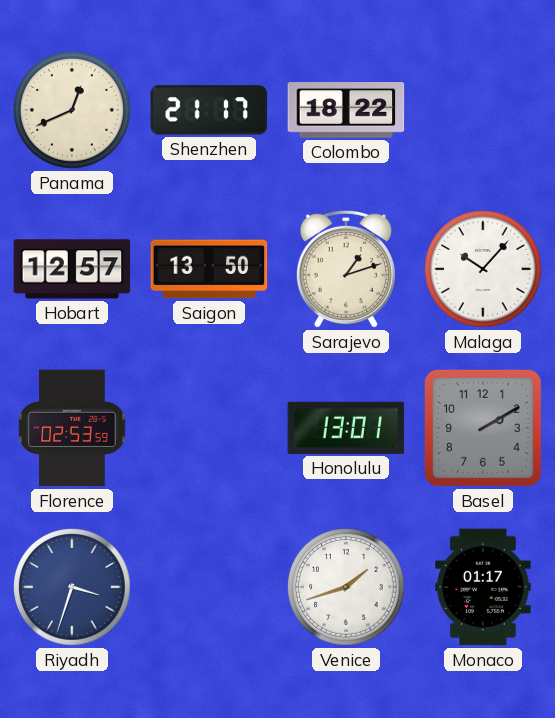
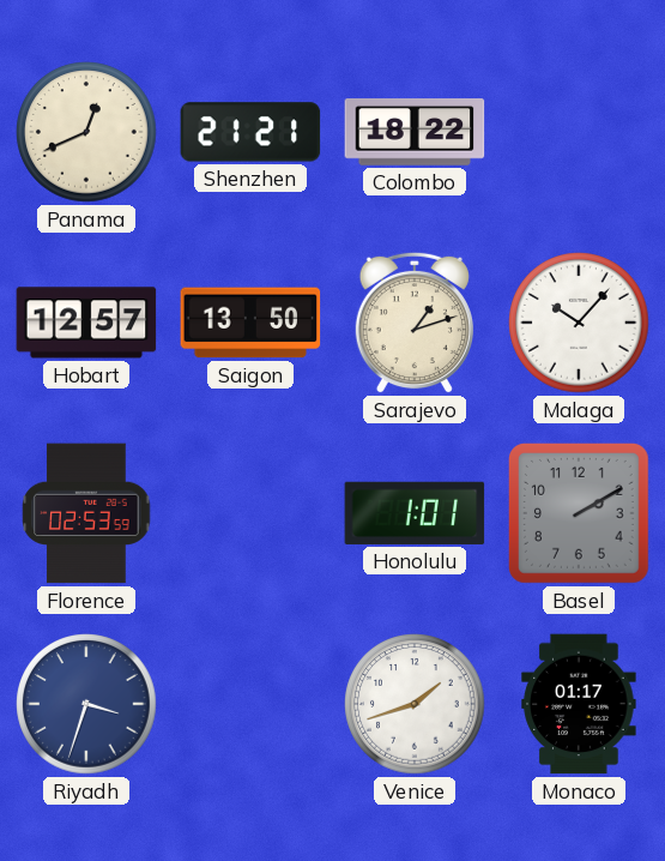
Shenzhen: 21:17 -> 21:21 (250, 132)
Honolulu: 13:01 -> 1:01 (415, 513)
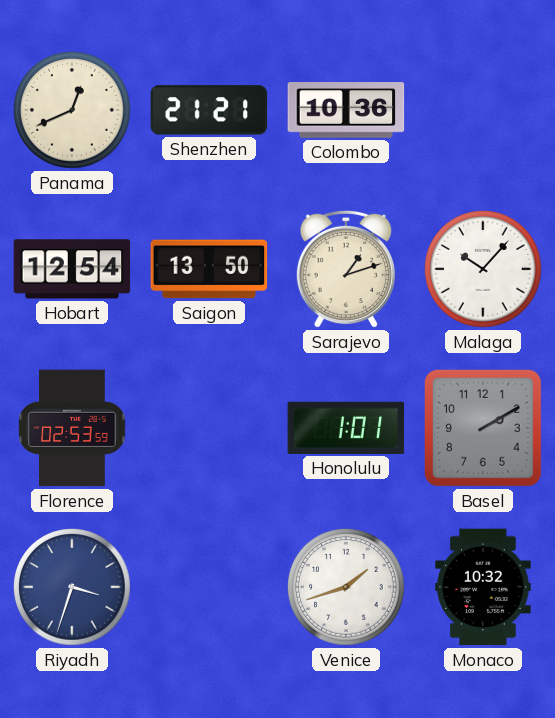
Colombo: 18:22 -> 10:36 (346, 110)
Hobart: 12:57 -> 12:54 (72, 269)
Monaco: 01:17 -> 10:32 (483, 587)
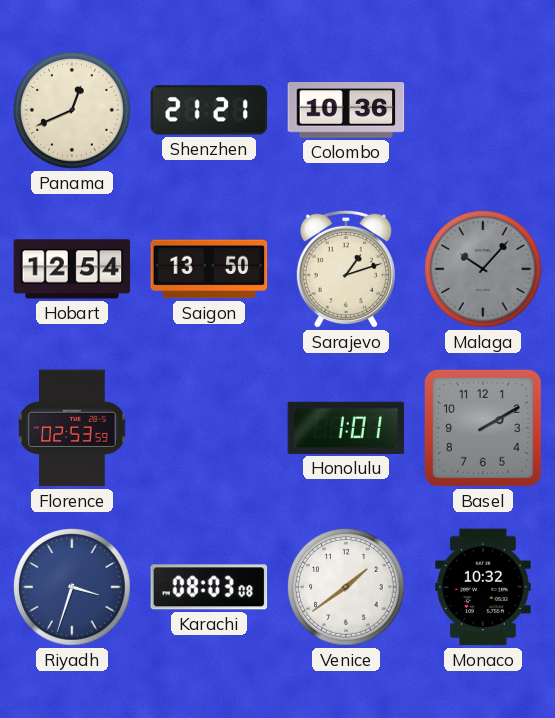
Malaga dial: white -> grey (483, 269)
Karachi: none -> 08:03 (209, 587)
Venice: 1:42 -> 1:39 (346, 587)
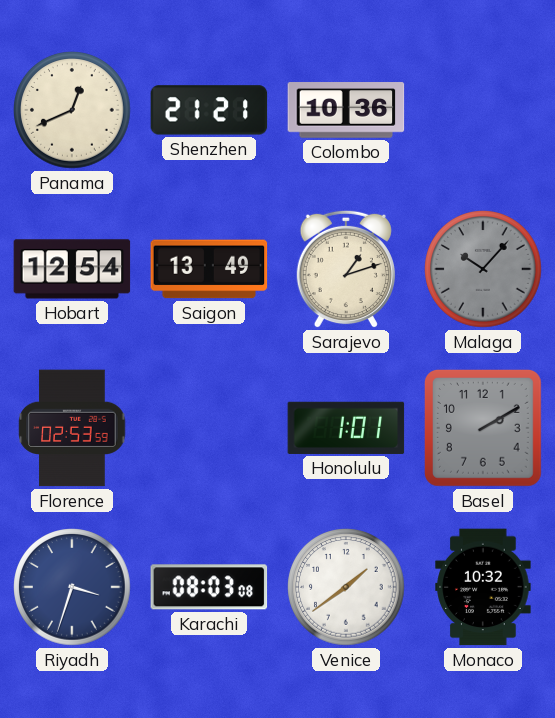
Saigon: 13:50 -> 13:49 (209, 269)
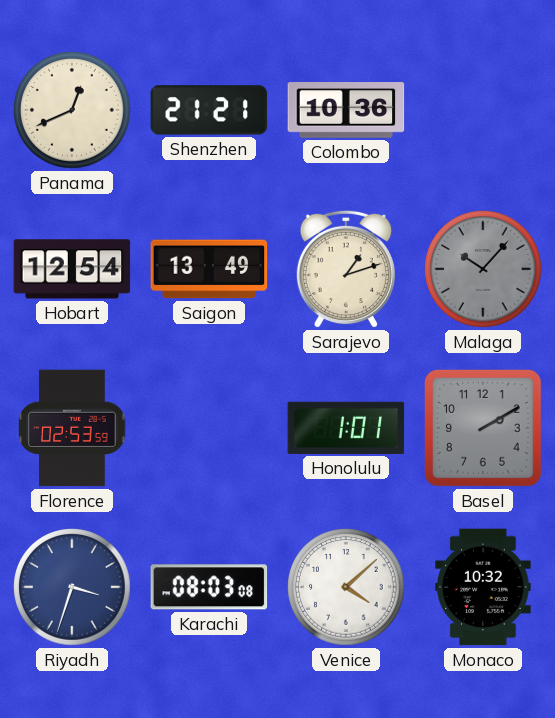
Venice: 1:39 -> 4:08 (346, 587)
